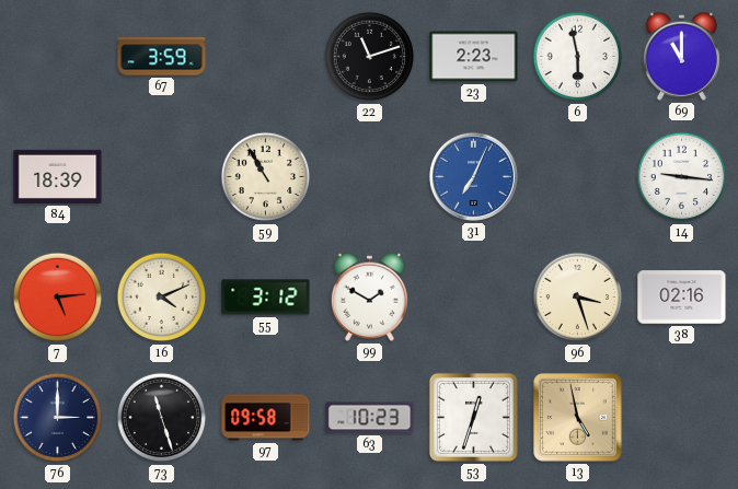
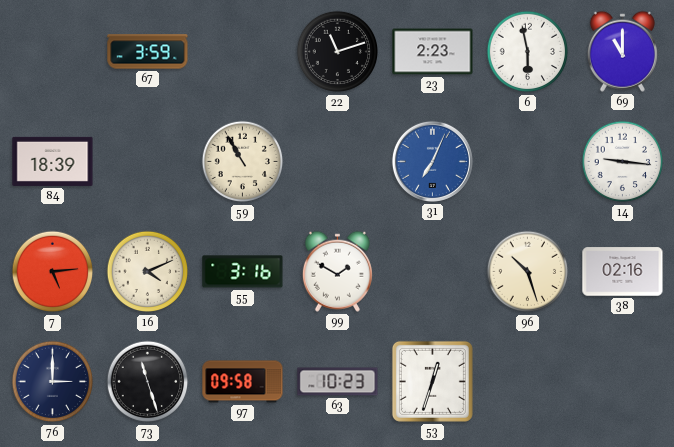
55: 3:12 -> 3:16 (243, 272)
96: 3:27 -> 10:27 (528, 272)
13: 4:58 -> none (578, 418)
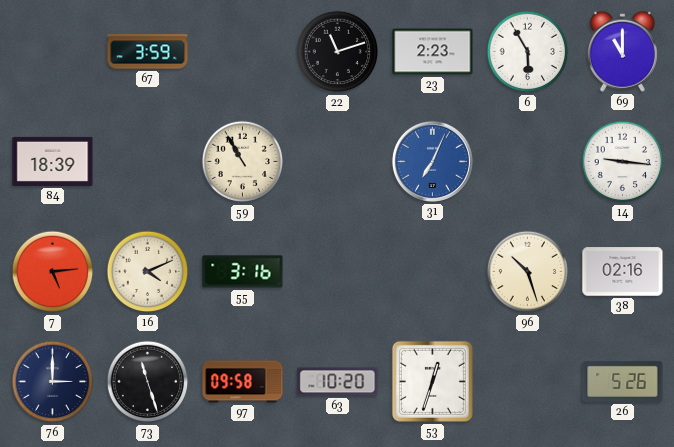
6: 5:58 -> 5:55 (528, 52)
99: 1:50 -> none (337, 271)
63: 10:23 -> 10:20 (338, 382)
26: none -> 5:26 (623, 381)
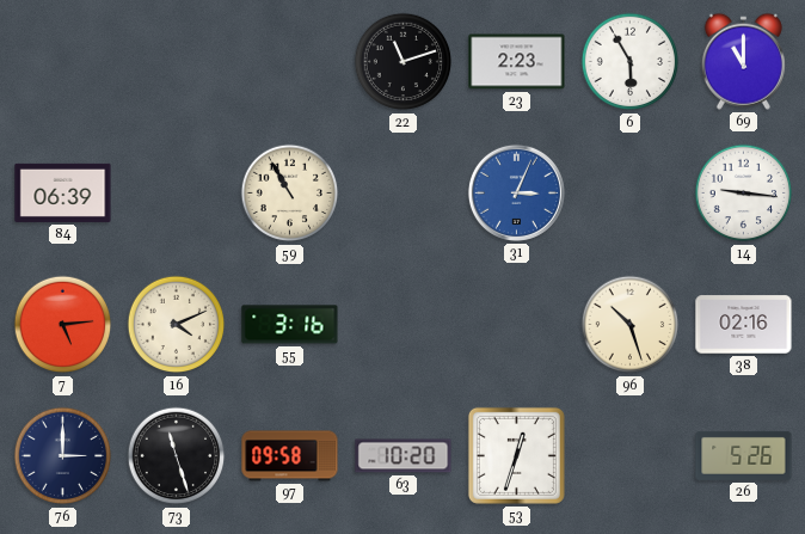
67: 3:59 -> none (148, 52)
84: 18:39 -> 06:39 (63, 192)
31: 7:04 -> 3:04 (516, 192)
